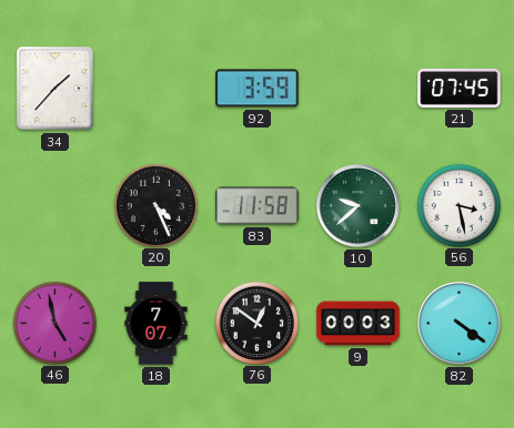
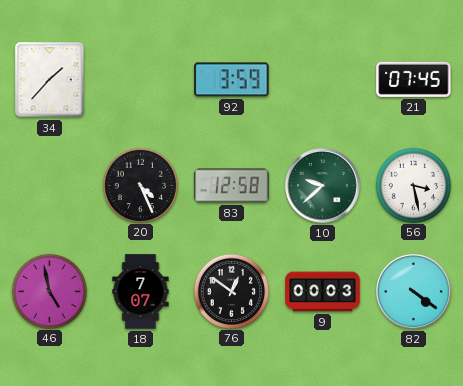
83: 11:58 -> 12:58 (232, 186)
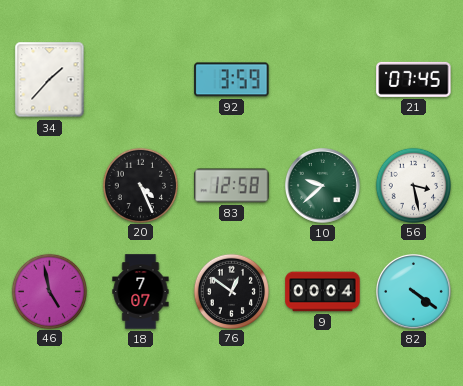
9: 00:03 -> 00:04 (323, 292)
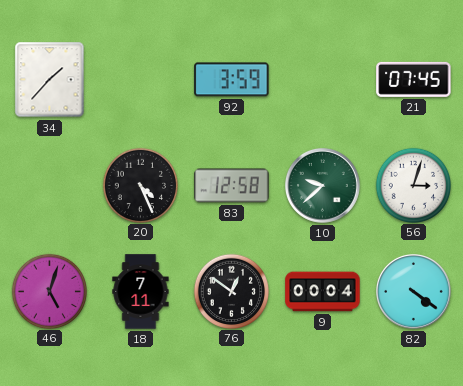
56: 3:28 -> 3:03 (413, 185)
46: 4:58 -> 5:03 (49, 291)
18: 7:07 -> 7:11 (141, 292)
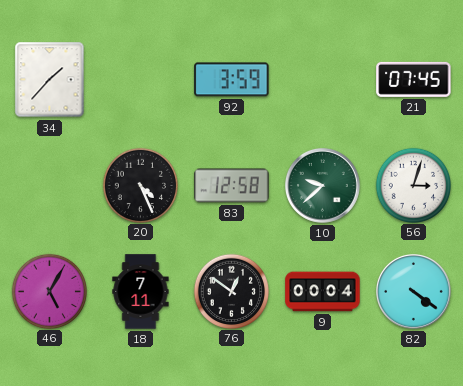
46: 5:03 -> 5:05 (49, 291)
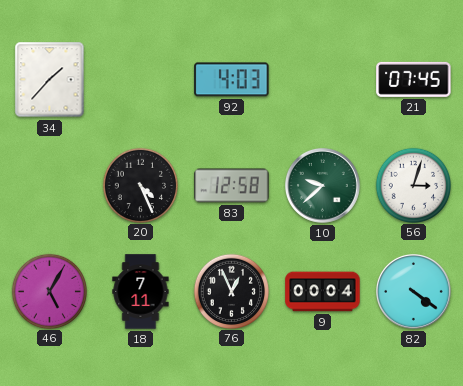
92: 3:59 -> 4:03 (232, 80)
76: 12:51 -> 12:56 (231, 291)
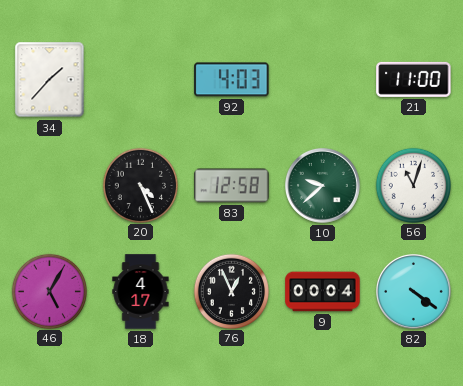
21: 07:45 -> 11:00 (414, 79)
56: 3:03 -> 11:03 (413, 185)
18: 7:11 -> 4:17 (141, 292)
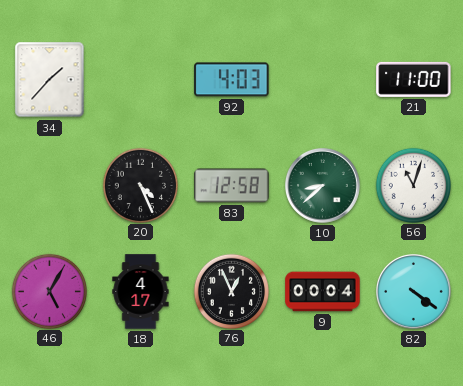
10: 9:38 -> 8:38 (323, 186)
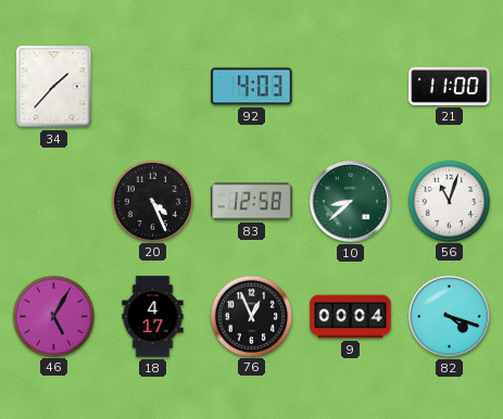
82: 4:21 -> 4:18 (450, 317)
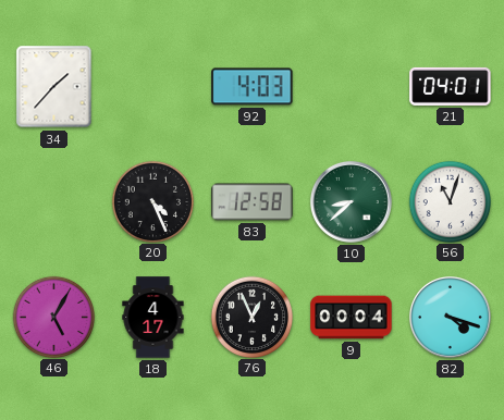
21: 11:00 -> 04:01 (451, 86)
